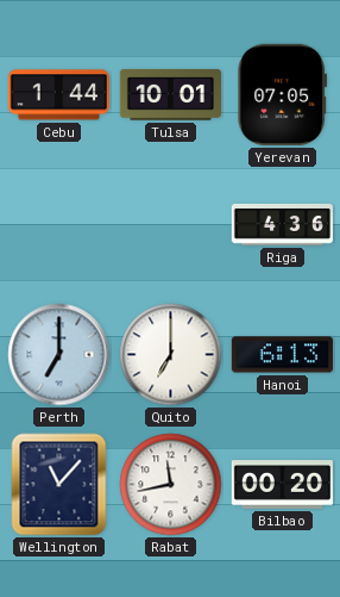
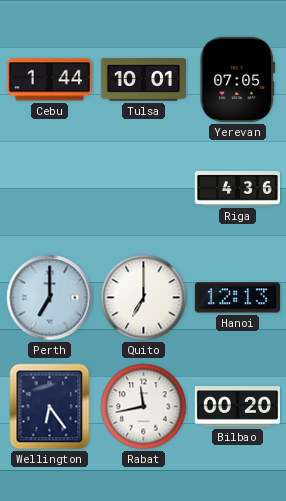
Hanoi: 6:13 -> 12:13 (237, 298)
Wellington: 11:07 -> 6:24 (50, 407)
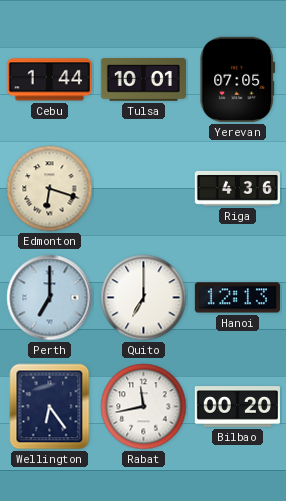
Edmonton: none -> 6:18 (50, 189)
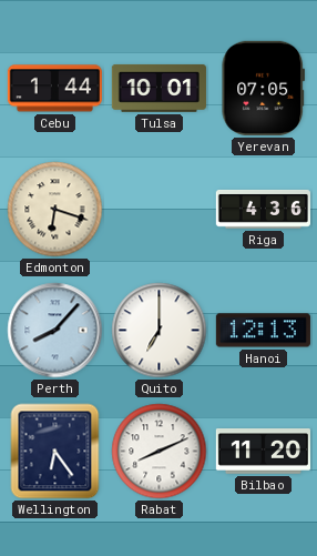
Perth: 7:00 -> 8:07 (55, 331)
Rabat: 11:43 -> 8:11 (160, 452)
Bilbao: 00:20 -> 11:20 (263, 452)
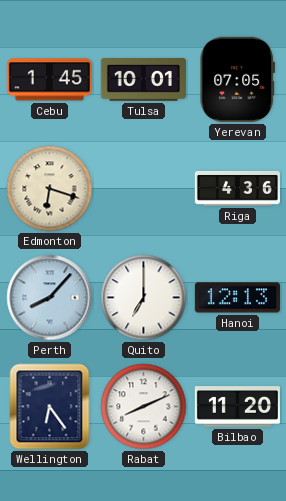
Cebu: 1:44 -> 1:45 (49, 80)
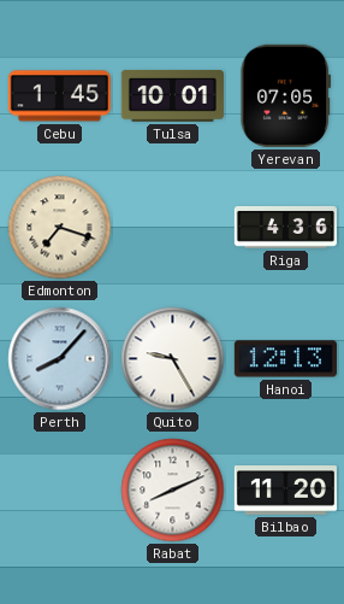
Edmonton: 6:18 -> 7:18 (60, 228)
Quito: 7:00 -> 9:25 (173, 359)
Wellington: 6:24 -> none (50, 407)
